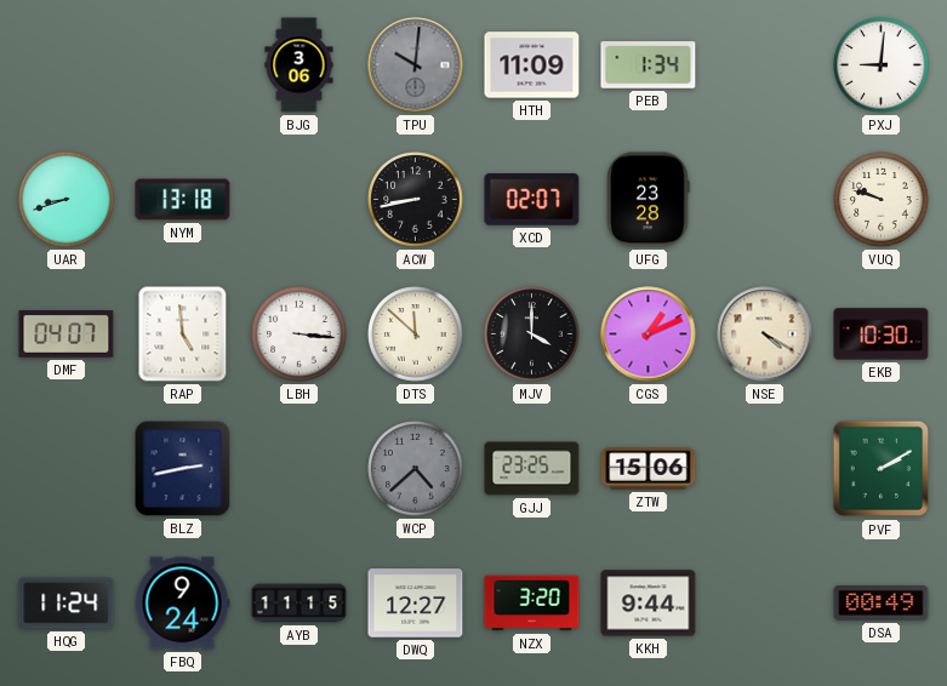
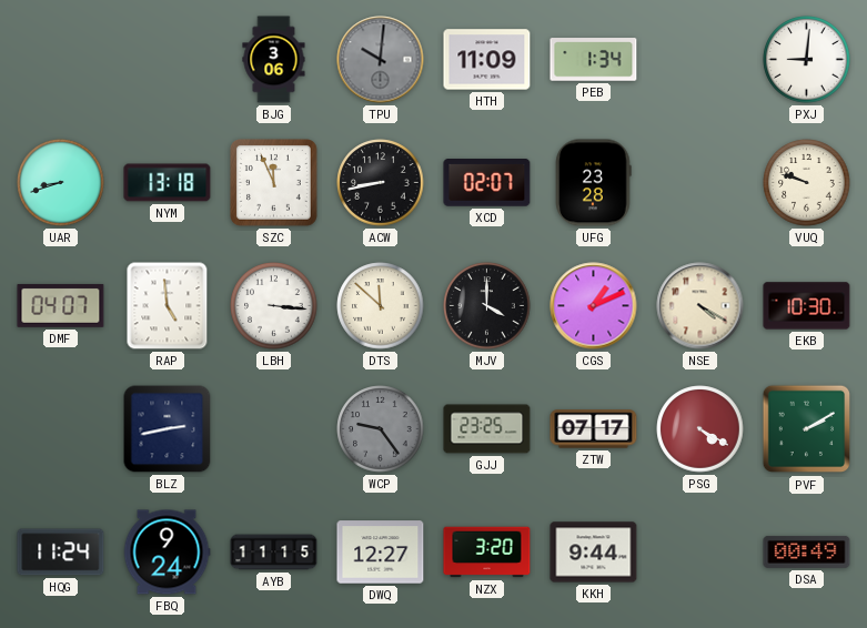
SZC: none -> 11:56 (274, 183)
WCP: 4:38 -> 9:24 (381, 429)
ZTW: 15:06 -> 07:17 (594, 429)
PSG: none -> 4:20 (700, 429)
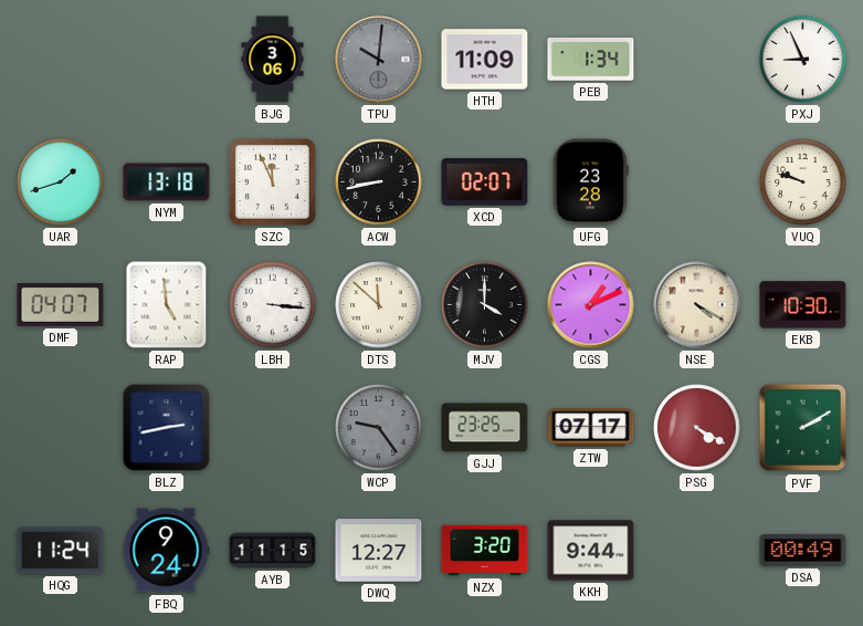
PXJ: 9:01 -> 8:56 (803, 60)
UAR: 8:42 -> 1:42 (61, 182)
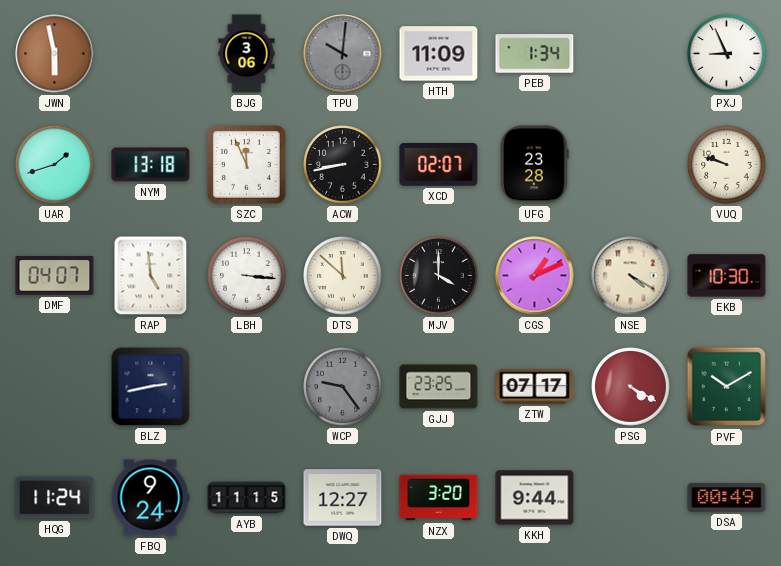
JWN: none -> 5:58 (55, 54)
PVF: 2:10 -> 10:10 (727, 387)
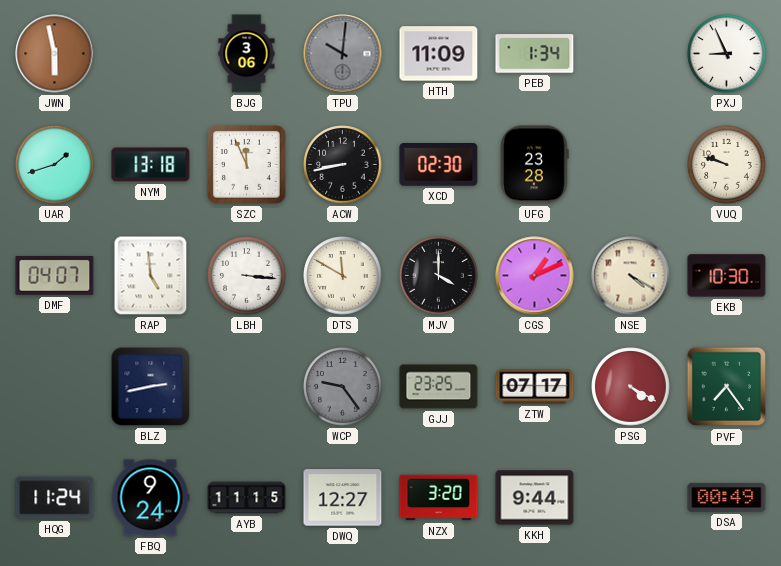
XCD: 02:07 -> 02:30 (439, 165)
DTS: 11:52 -> 11:50 (343, 276)
PVF: 10:10 -> 7:24 (727, 387)
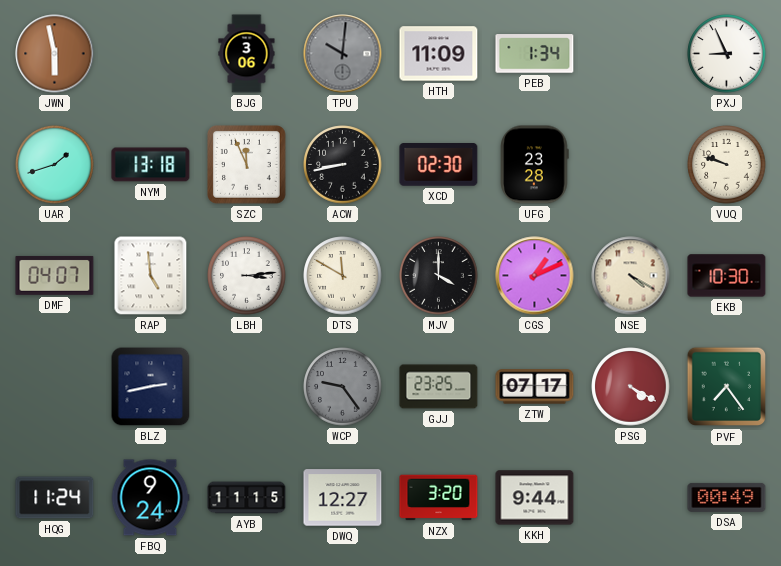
LBH: 3:16 -> 3:14 (247, 276)
